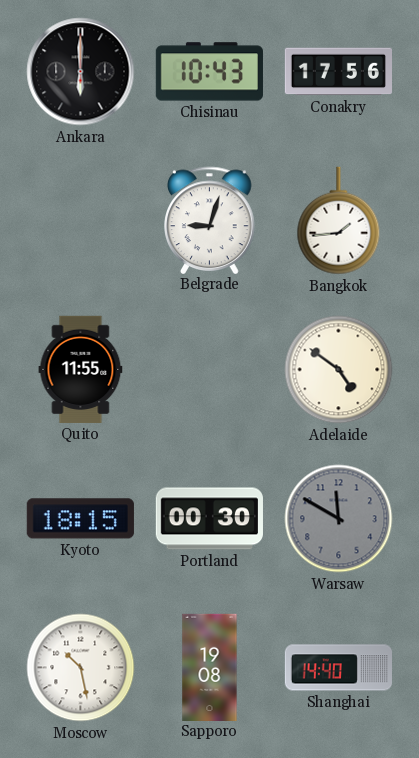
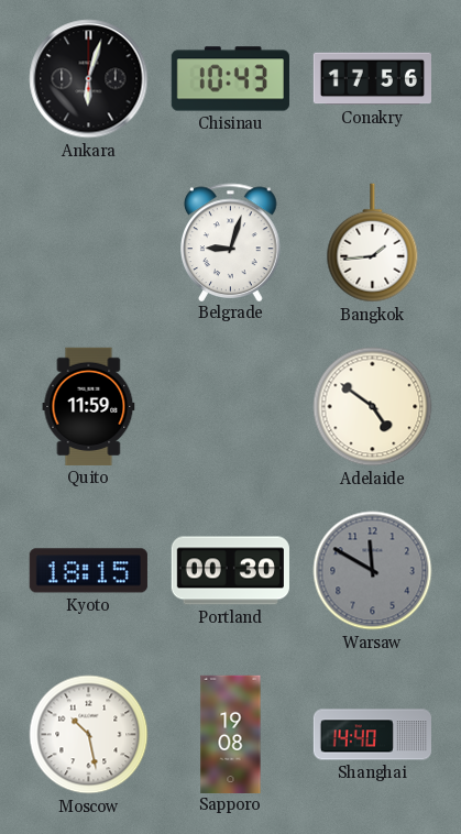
Ankara: 6:00 -> 6:03 (89, 79)
Quito: 11:55 -> 11:59 (89, 406)
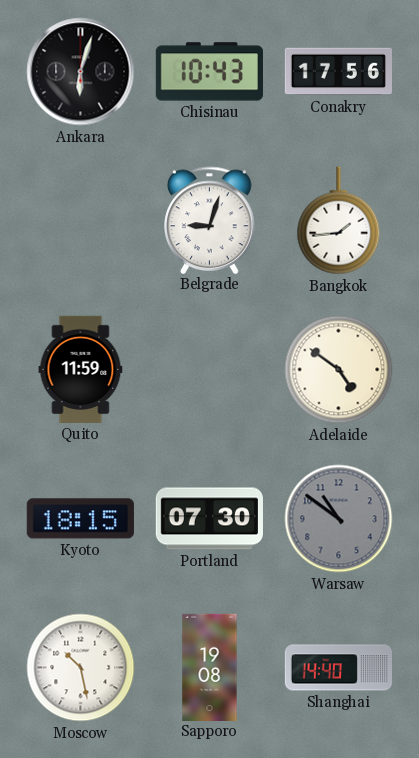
Portland: 00:30 -> 07:30 (209, 519)
Warsaw: 11:50 -> 10:51 (339, 519)
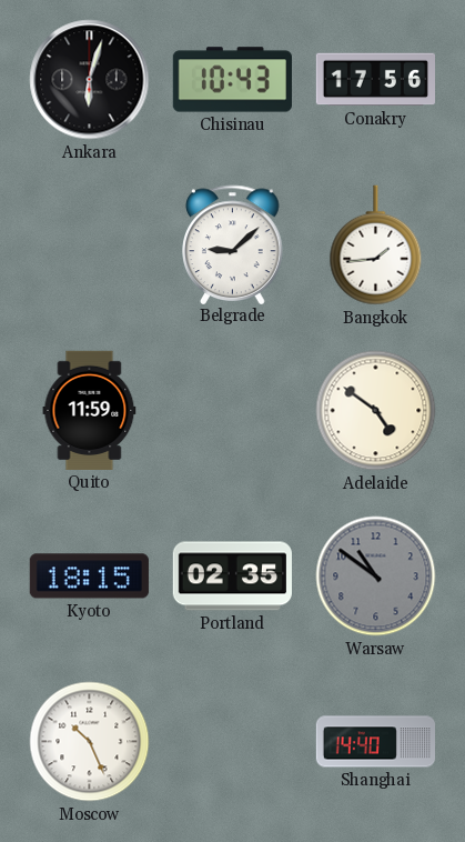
Belgrade: 9:03 -> 9:08 (233, 244)
Portland: 07:30 -> 02:35 (232, 577)
Moscow: 10:28 -> 10:26 (90, 742)
Sapporo: 19:08 -> none (210, 667)
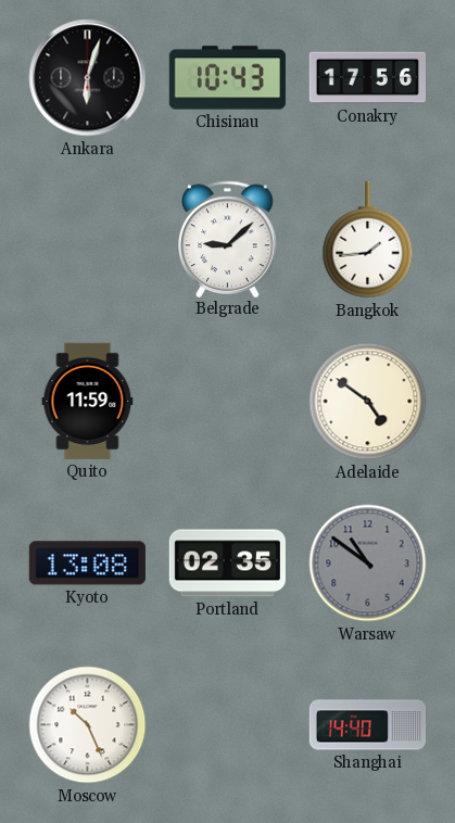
Kyoto: 18:15 -> 13:08 (87, 564)
